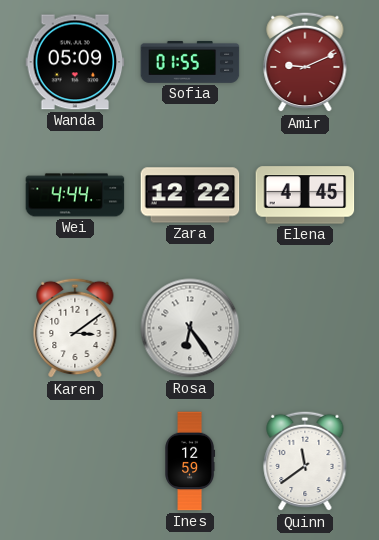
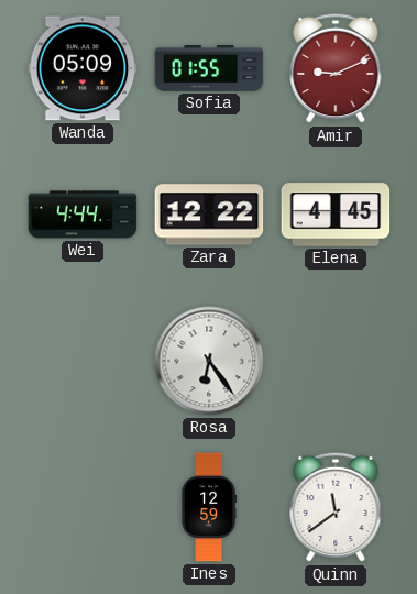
Karen: 3:09 -> none (75, 328)
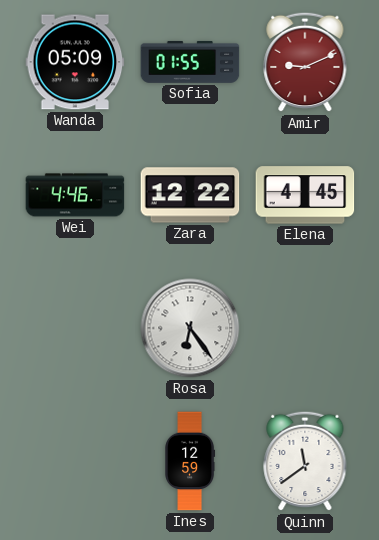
Wei: 4:44 -> 4:46 (75, 195)
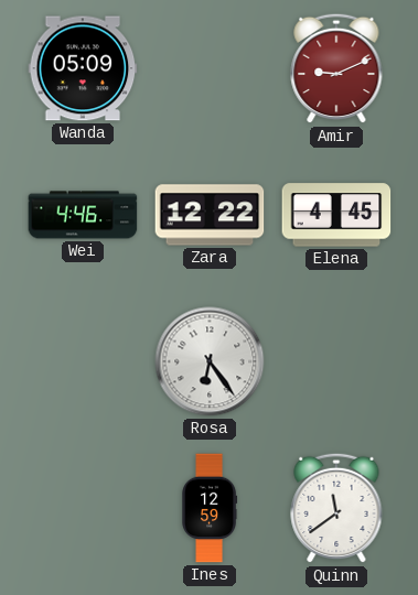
Sofia: 01:55 -> none (190, 62)
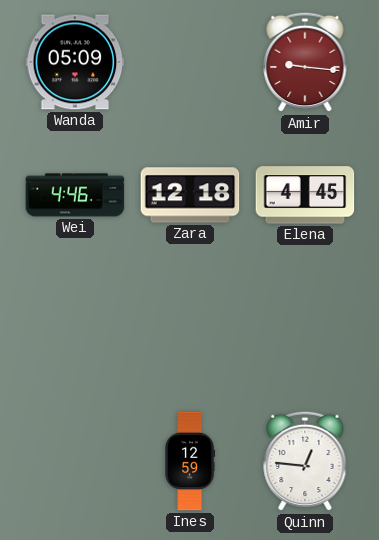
Amir: 9:11 -> 9:16 (305, 62)
Zara: 12:22 -> 12:18 (190, 195)
Rosa: 6:24 -> none (210, 361)
Quinn: 11:39 -> 12:46 (305, 461)
